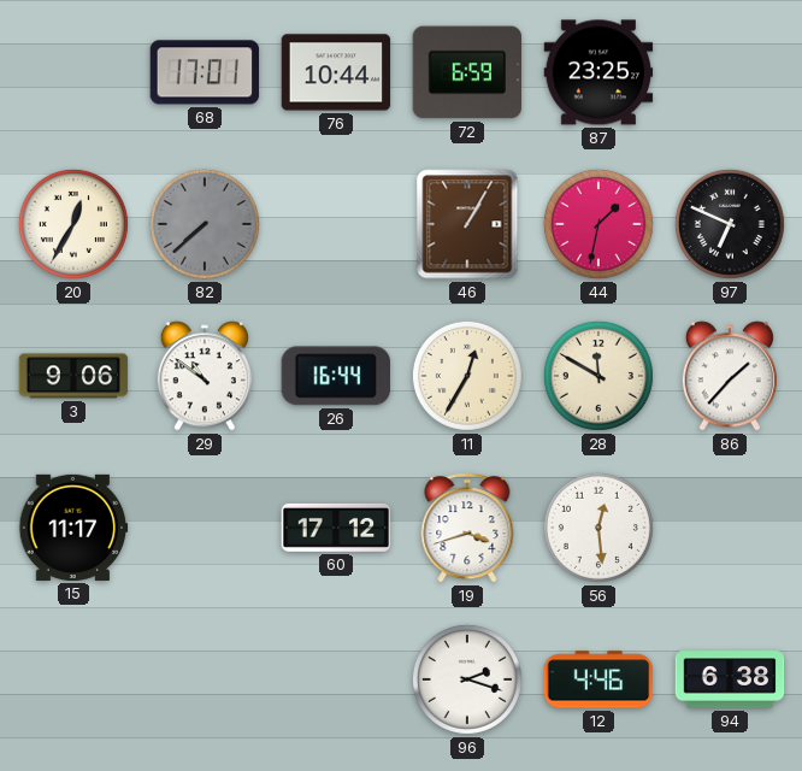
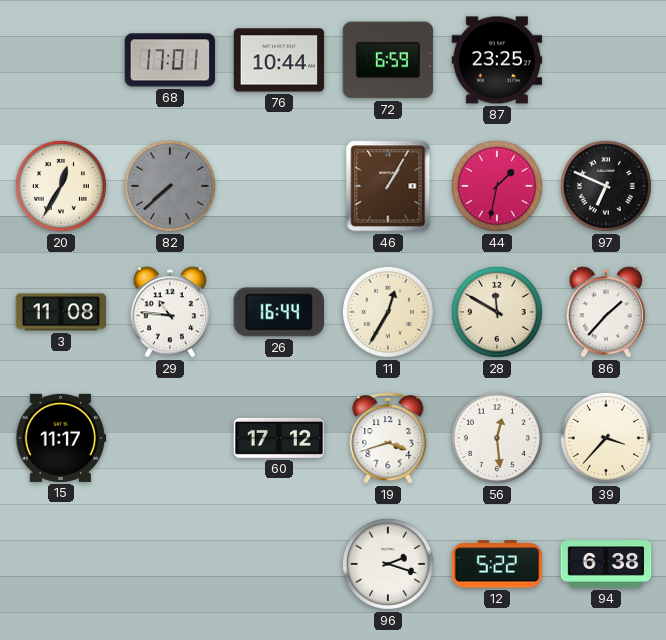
3: 9:06 -> 11:08 (61, 312)
29: 10:51 -> 10:46 (170, 312)
39: none -> 3:37 (606, 438)
12: 4:46 -> 5:22 (497, 564)
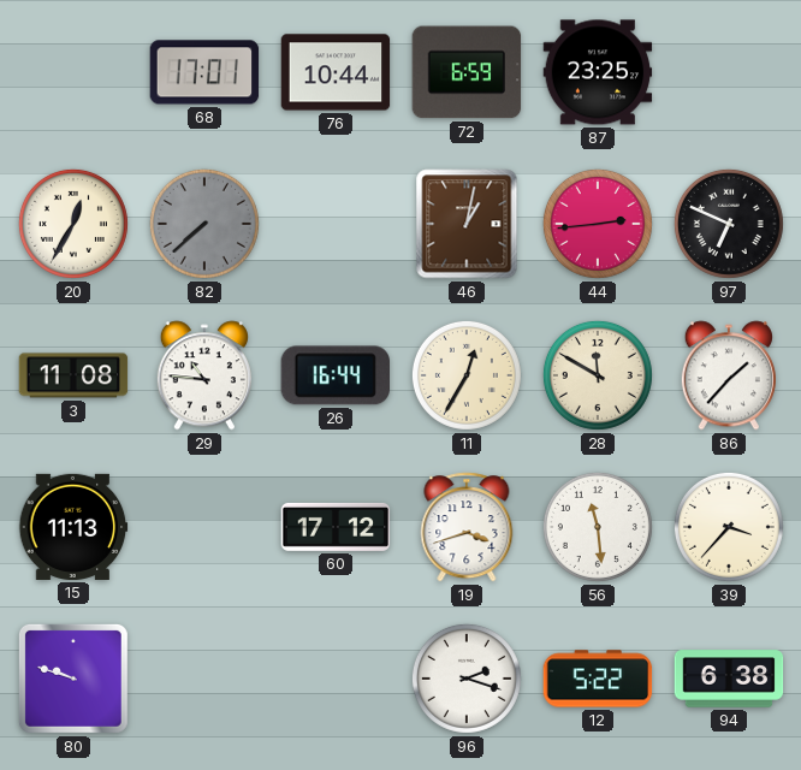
46: 1:05 -> 1:02 (467, 224)
44: 1:32 -> 2:44 (598, 224)
15: 11:17 -> 11:13 (73, 527)
56: 12:29 -> 11:29 (598, 527)
80: none -> 9:48 (73, 679)
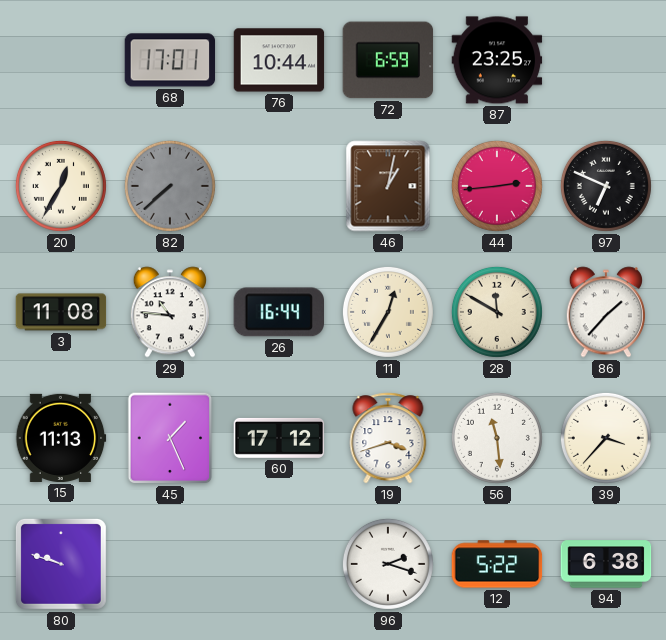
45: none -> 1:26 (170, 438)
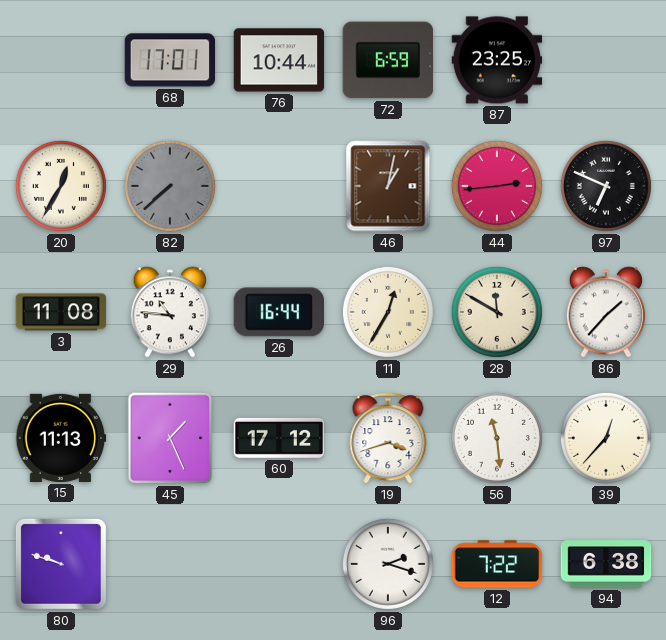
39: 3:37 -> 12:37 (606, 438)
12: 5:22 -> 7:22 (497, 564)
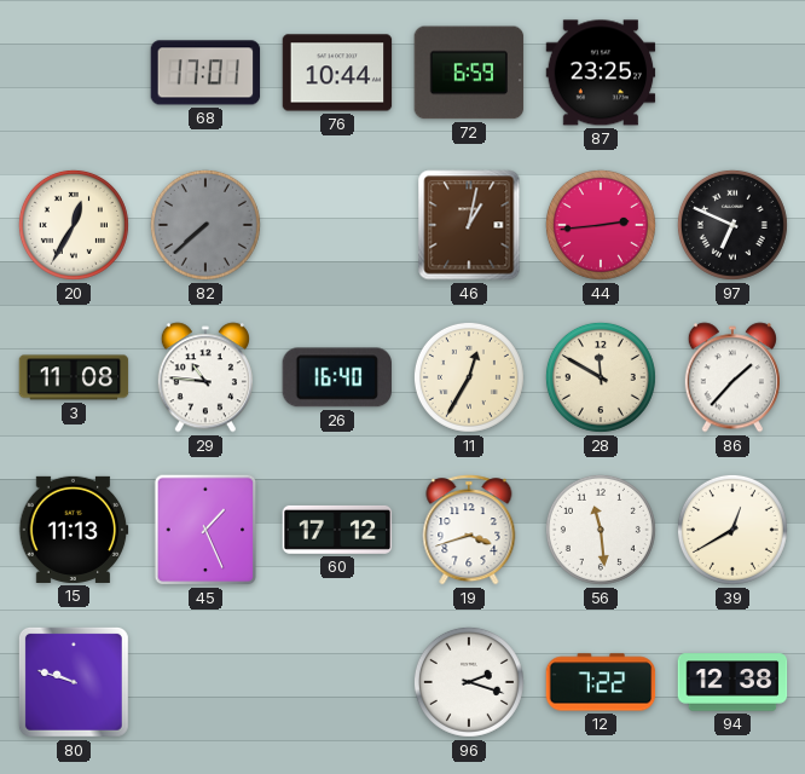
26: 16:44 -> 16:40 (336, 377)
39: 12:37 -> 12:40 (732, 530)
94: 6:38 -> 12:38 (732, 682)
